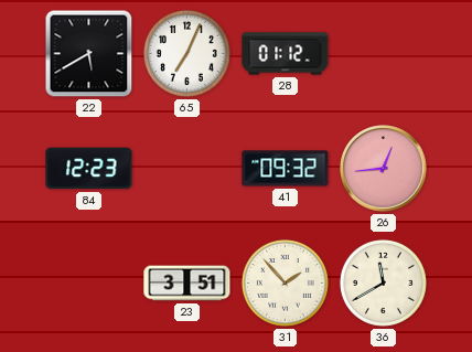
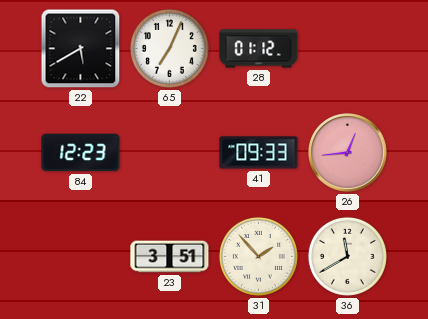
41: 09:32 -> 09:33 (259, 153)
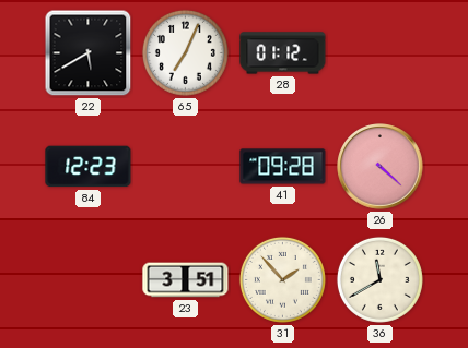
41: 09:33 -> 09:28 (283, 167)
26: 12:44 -> 4:22 (381, 167)
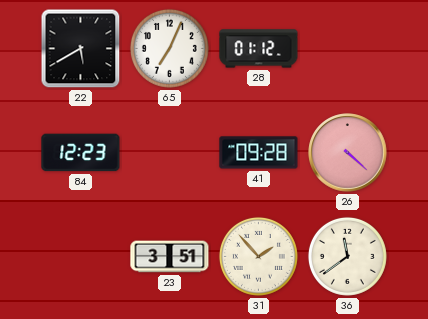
36: 11:40 -> 11:39 (347, 256)
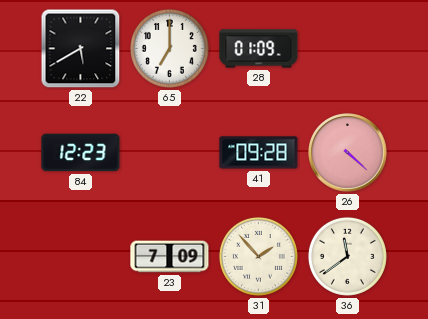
65: 7:04 -> 7:00 (169, 48)
28: 01:12 -> 01:09 (259, 49)
23: 3:51 -> 7:09 (170, 257)
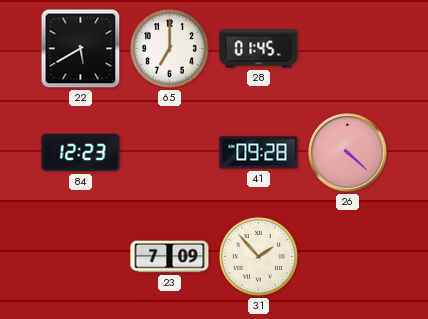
28: 01:09 -> 01:45 (259, 49)
36: 11:39 -> none (347, 256)
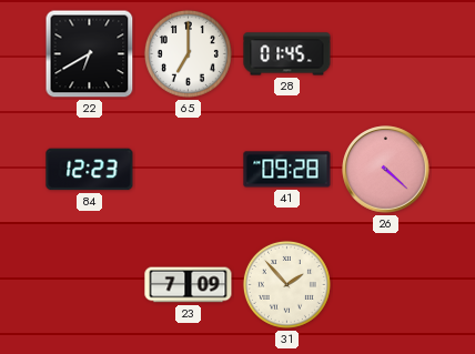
22: 5:40 -> 6:40 (90, 54)
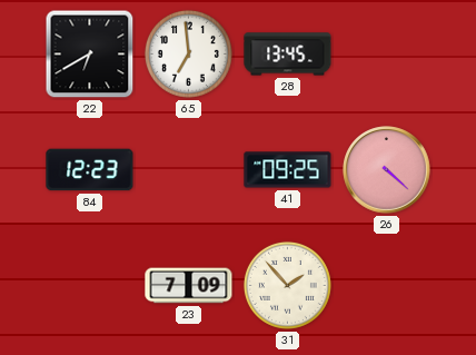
65: 7:00 -> 6:59 (188, 53)
28: 01:45 -> 13:45 (288, 55)
41: 09:28 -> 09:25 (288, 170)
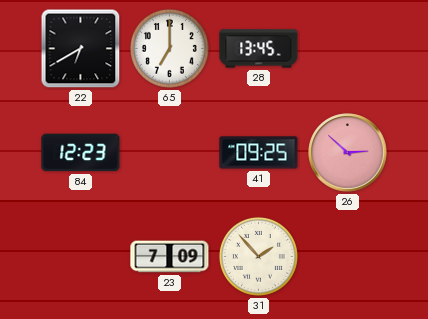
65: 6:59 -> 7:00 (169, 48)
26: 4:22 -> 2:52 (348, 153)
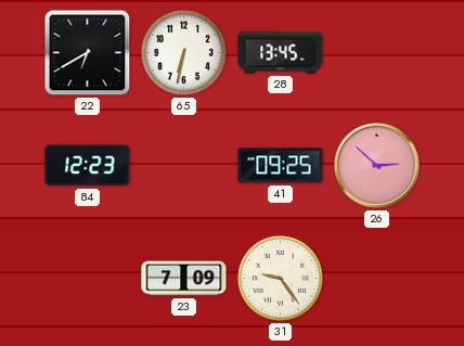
65: 7:00 -> 6:32 (183, 52)
31: 1:53 -> 9:24 (280, 278)
